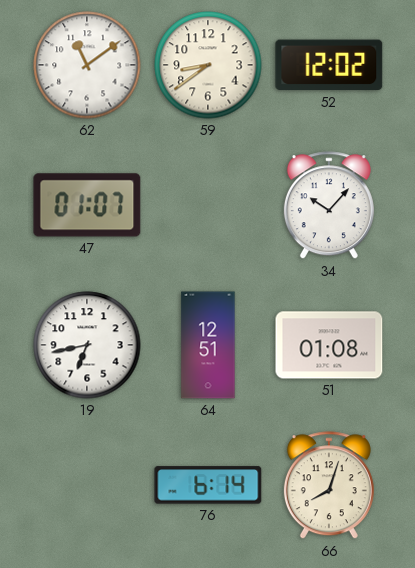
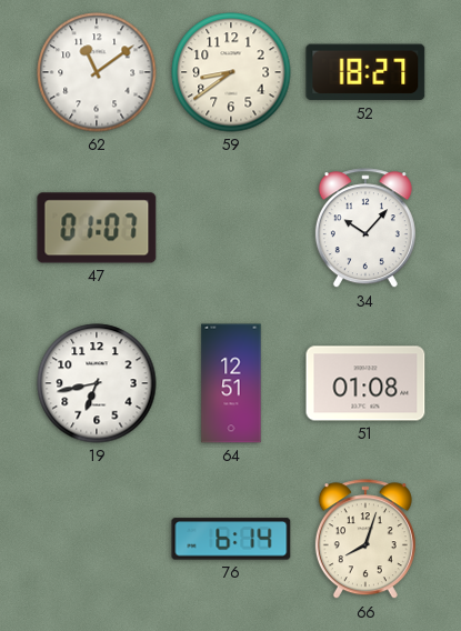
52: 12:02 -> 18:27 (365, 72)
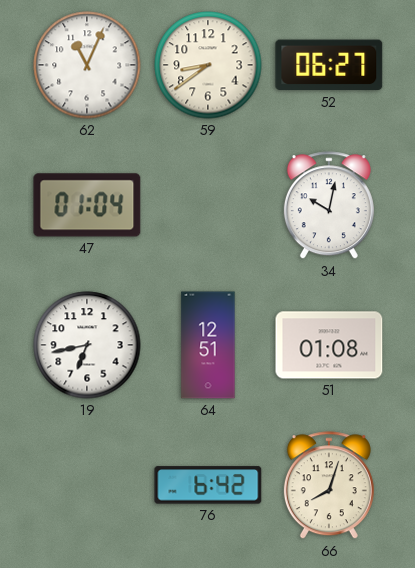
62: 11:09 -> 11:04 (87, 65)
52: 18:27 -> 06:27 (329, 65)
47: 01:07 -> 01:04 (87, 205)
34: 10:07 -> 10:02 (329, 206)
76: 6:14 -> 6:42 (208, 485)
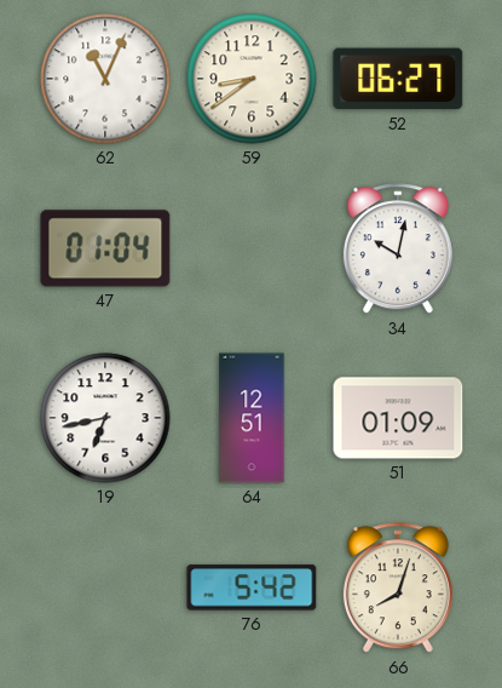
51: 01:08 -> 01:09 (398, 418)
76: 6:42 -> 5:42 (252, 587)
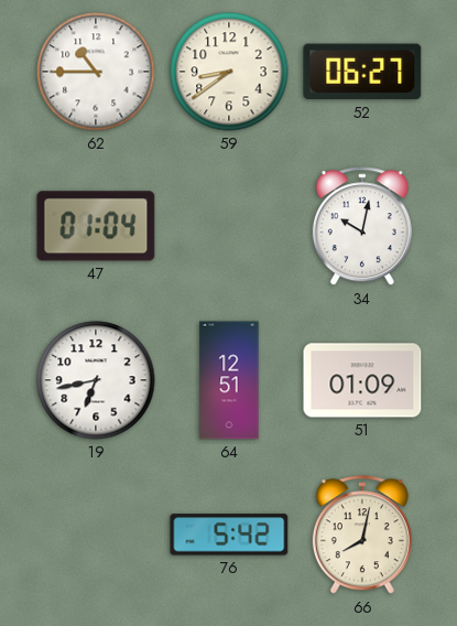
62: 11:04 -> 10:45 (96, 72)
66: 8:03 -> 8:02 (362, 536)
